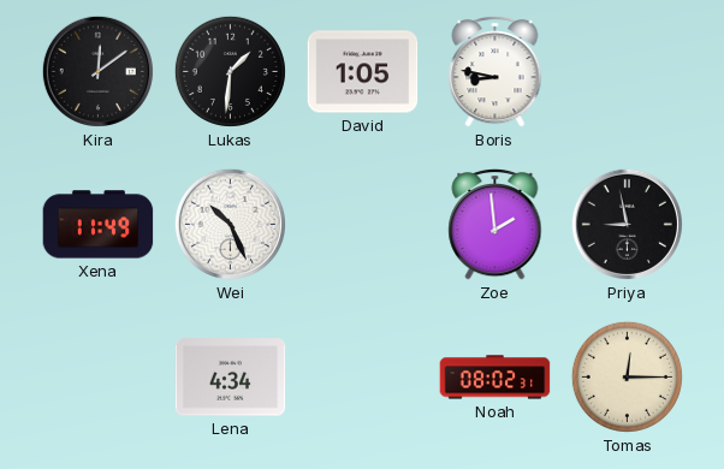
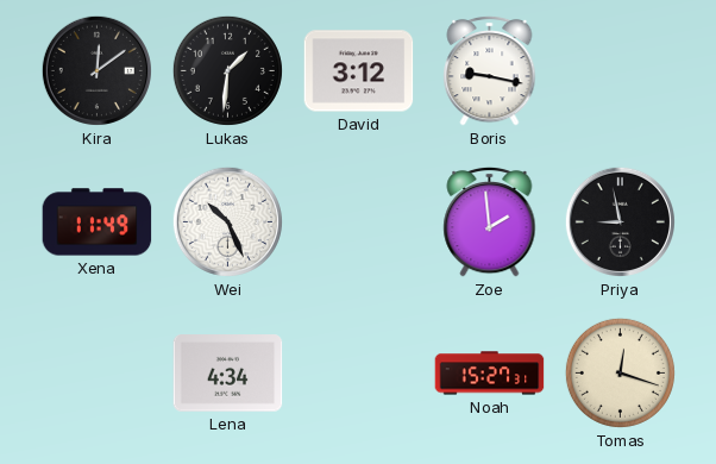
David: 1:05 -> 3:12 (359, 71)
Boris: 8:47 -> 9:17 (490, 70)
Noah: 08:02 -> 15:27 (490, 374)
Tomas: 12:15 -> 12:18 (620, 372)
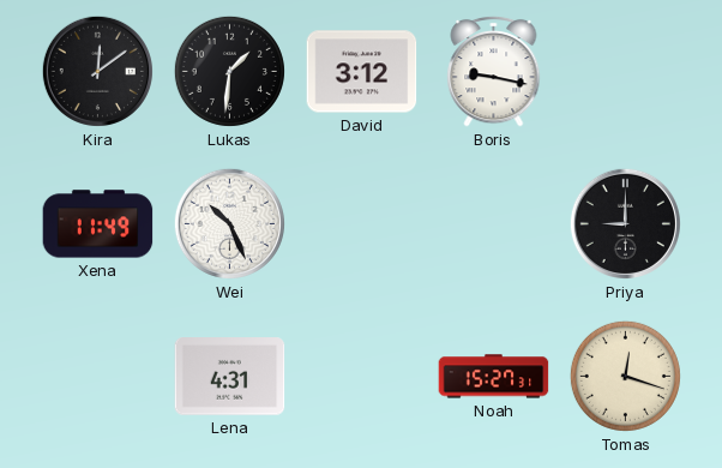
Zoe: 1:59 -> none (490, 221)
Priya: 8:58 -> 9:00 (625, 223)
Lena: 4:34 -> 4:31 (230, 377)
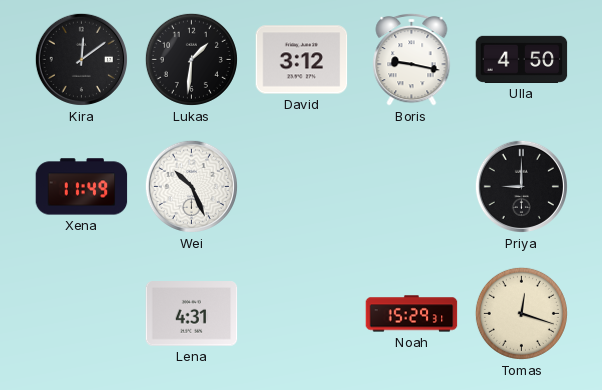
Ulla: none -> 4:50 (522, 59)
Noah: 15:27 -> 15:29 (412, 314)
